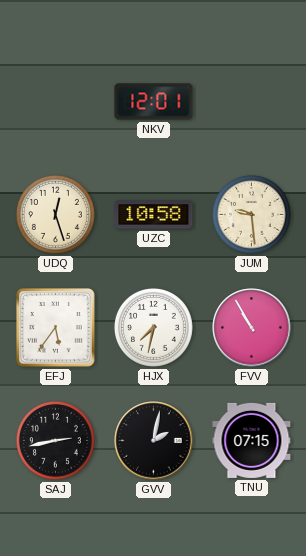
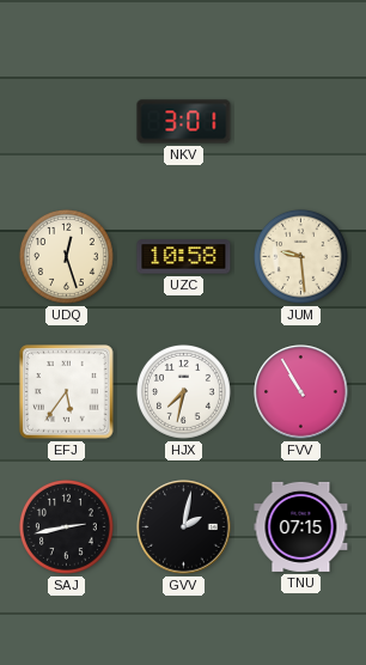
NKV: 12:01 -> 3:01 (184, 122)
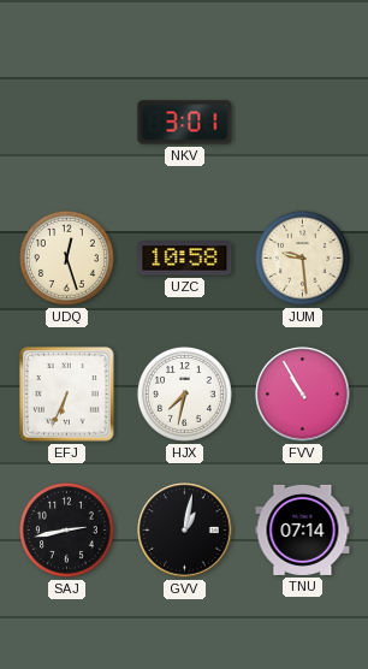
EFJ: 5:36 -> 6:34 (67, 395)
GVV: 2:02 -> 1:02 (185, 531)
TNU: 07:15 -> 07:14 (303, 529)
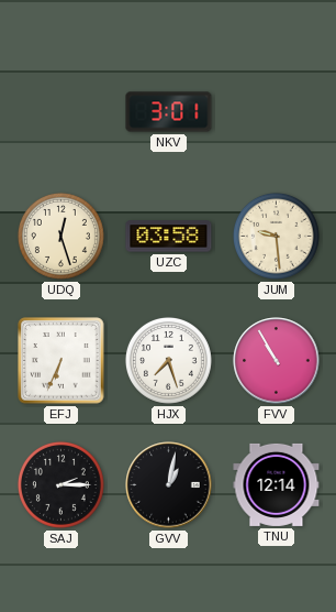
UZC: 10:58 -> 03:58 (169, 237)
HJX: 7:32 -> 7:27 (168, 360)
SAJ: 2:43 -> 2:15 (60, 484)
TNU: 07:14 -> 12:14 (277, 484)
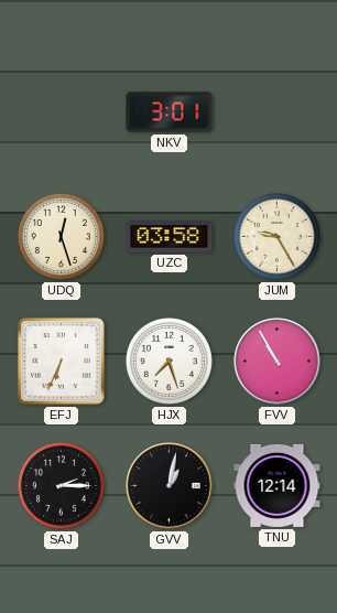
JUM: 9:29 -> 9:25 (276, 236)
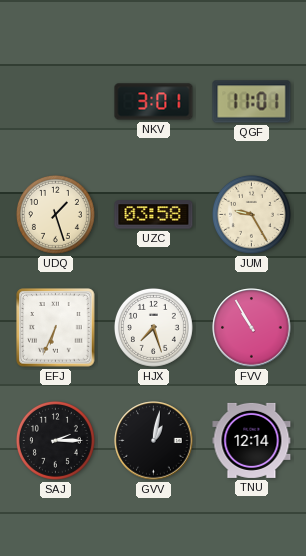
QGF: none -> 11:01 (252, 102)
UDQ: 12:27 -> 1:27 (55, 214)
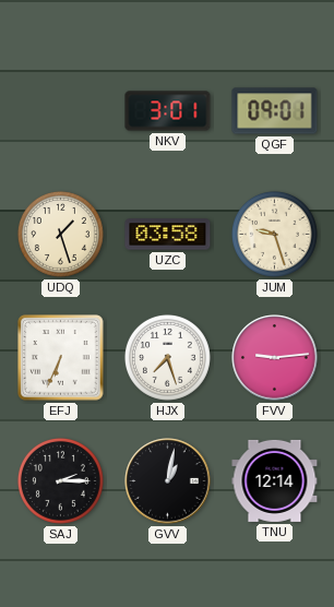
QGF: 11:01 -> 09:01 (275, 111)
JUM: 9:25 -> 9:27 (274, 234)
FVV: 10:55 -> 9:14 (275, 358)
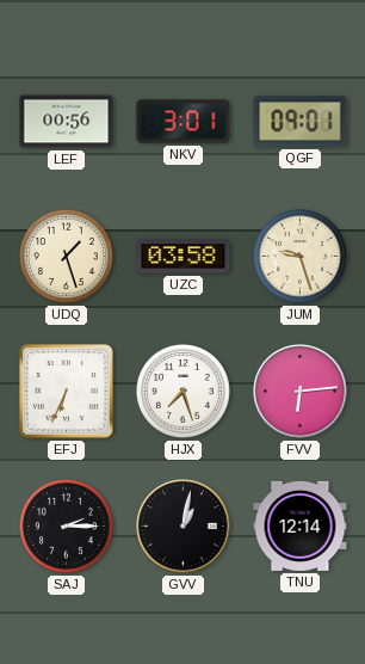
LEF: none -> 00:56 (67, 122)
FVV: 9:14 -> 6:14 (301, 392)
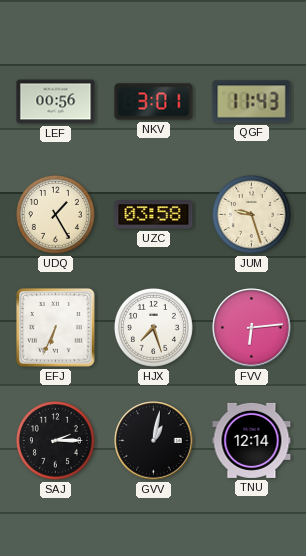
QGF: 09:01 -> 11:43 (252, 102)
UDQ: 1:27 -> 1:25 (55, 214)
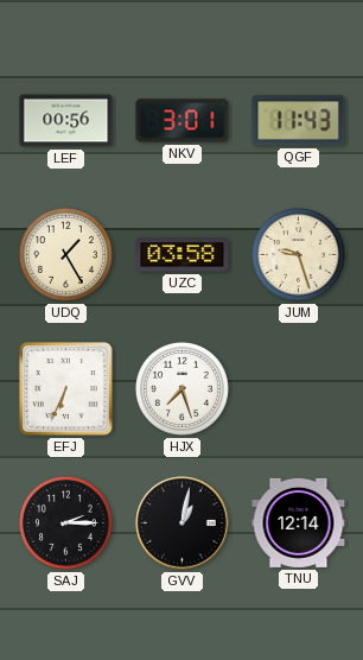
FVV: 6:14 -> none (252, 328)
